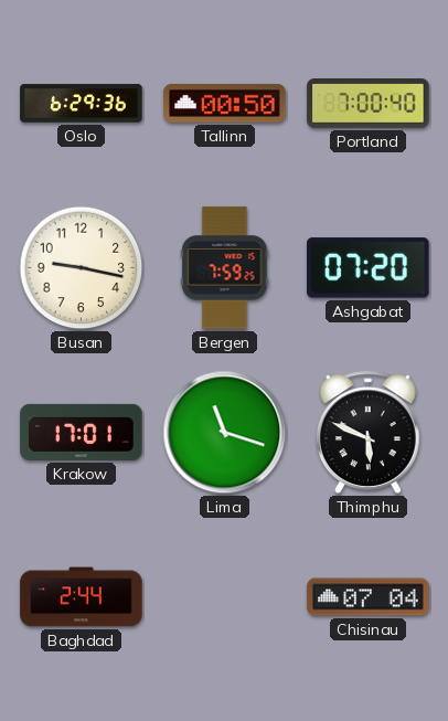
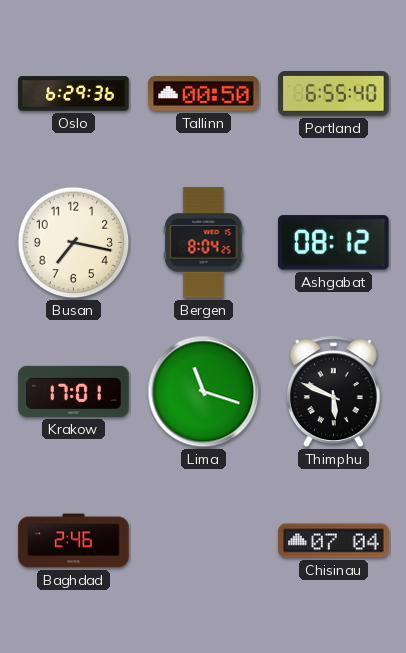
Portland: 7:00 -> 6:55 (334, 94)
Busan: 9:17 -> 7:17 (74, 243)
Bergen: 7:59 -> 8:04 (204, 243)
Ashgabat: 07:20 -> 08:12 (334, 243)
Baghdad: 2:44 -> 2:46 (74, 541)
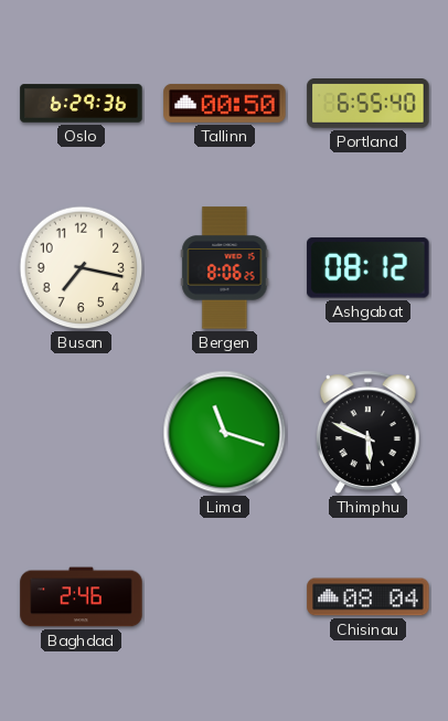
Bergen: 8:04 -> 8:06 (225, 268)
Krakow: 17:01 -> none (74, 391)
Chisinau: 07:04 -> 08:04 (369, 597)
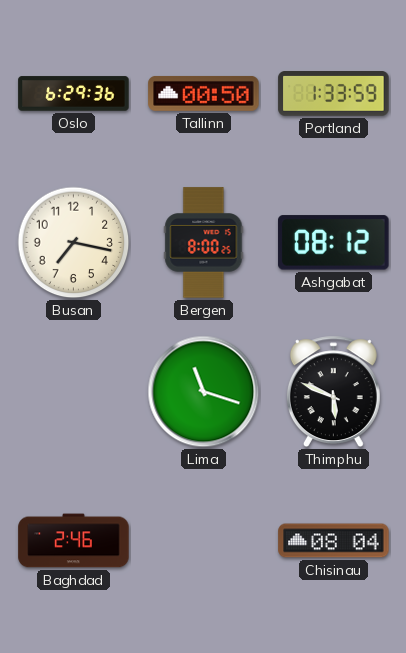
Portland: 6:55 -> 1:33 (334, 94)
Bergen: 8:06 -> 8:00 (204, 243)
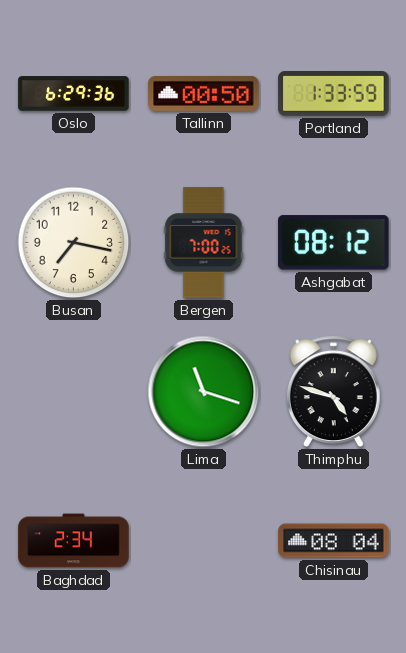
Bergen: 8:00 -> 7:00 (204, 243)
Thimphu: 5:49 -> 4:48 (333, 392)
Baghdad: 2:46 -> 2:34 (74, 541)
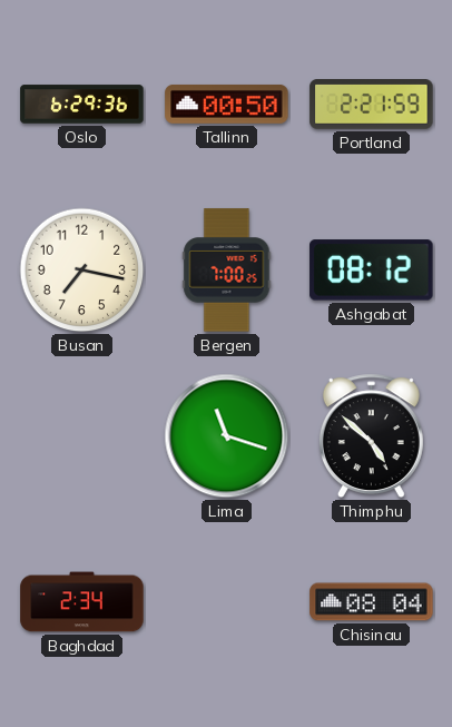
Portland: 1:33 -> 2:21 (372, 105)
Thimphu: 4:48 -> 4:52 (371, 436)
